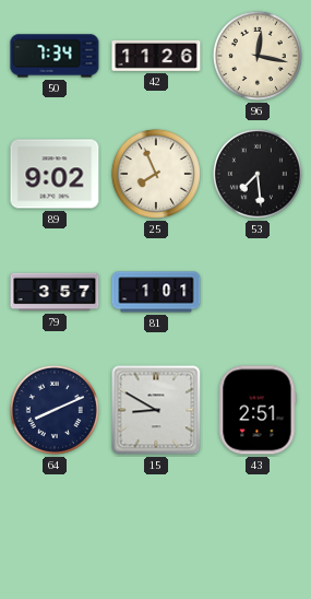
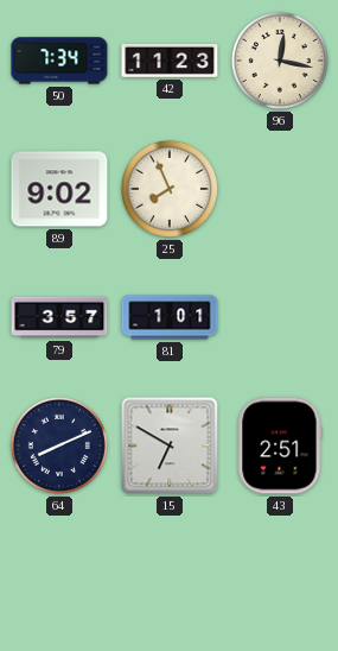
42: 11:26 -> 11:23 (170, 61)
53: 7:29 -> none (258, 174)
15: 8:50 -> 6:50 (170, 445)
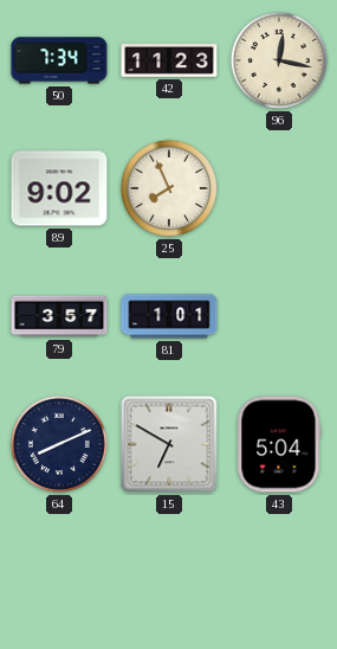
43: 2:51 -> 5:04 (279, 444)
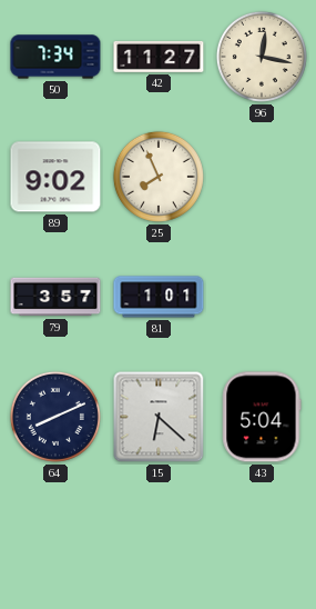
42: 11:23 -> 11:27 (159, 57)
15: 6:50 -> 6:22 (159, 417)
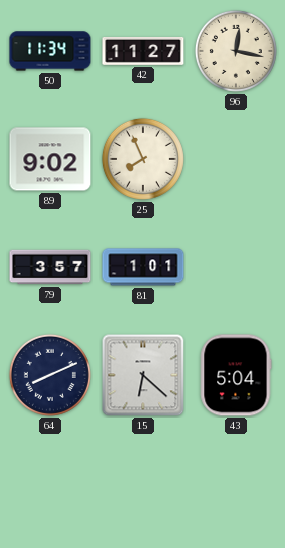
50: 7:34 -> 11:34 (50, 51)
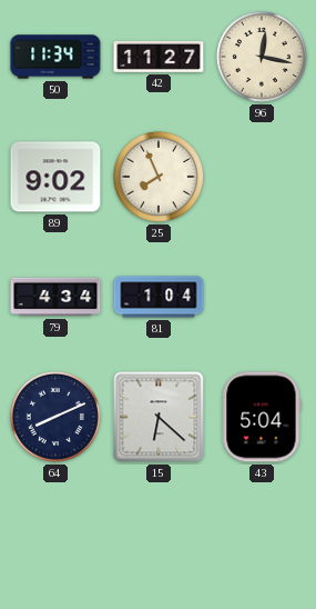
79: 3:57 -> 4:34 (55, 297)
81: 1:01 -> 1:04 (159, 297)
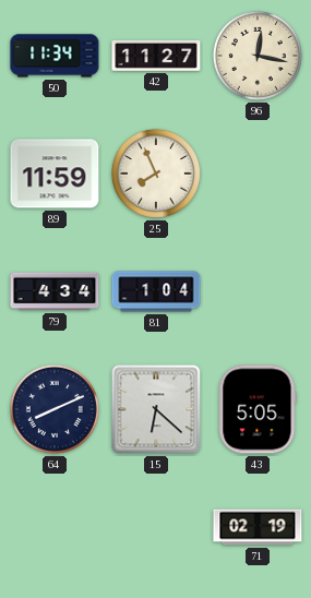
89: 9:02 -> 11:59 (55, 174)
43: 5:04 -> 5:05 (258, 409)
71: none -> 02:19 (258, 527)
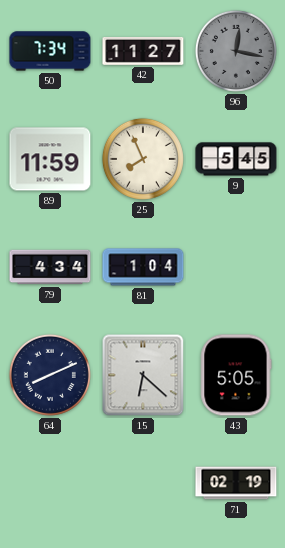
50: 11:34 -> 7:34 (50, 51)
96 dial: cream -> grey (236, 51)
9: none -> 5:45 (236, 159)
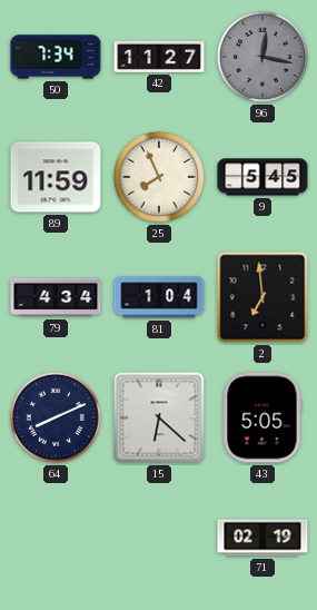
2: none -> 6:59 (262, 297)
